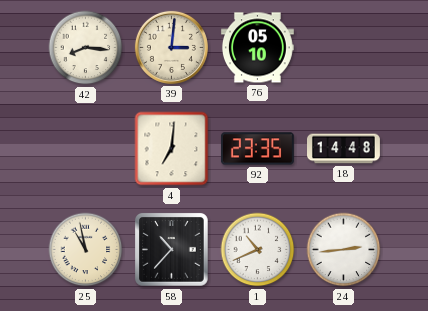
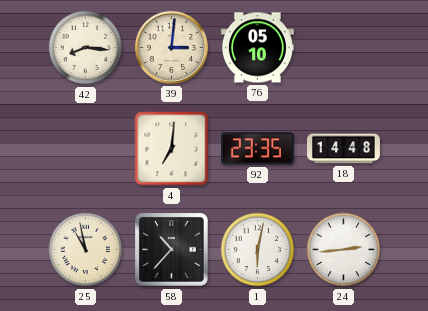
1: 10:41 -> 6:02 (258, 250)
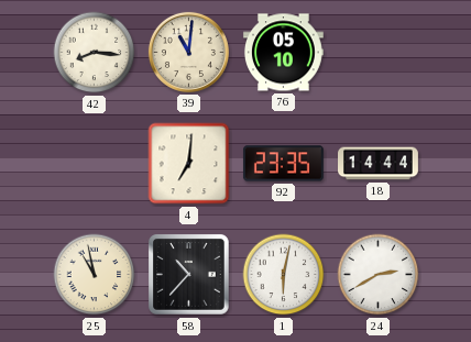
39: 3:01 -> 11:01 (188, 52)
18: 14:48 -> 14:44 (379, 164)
24: 2:44 -> 2:40 (379, 275)
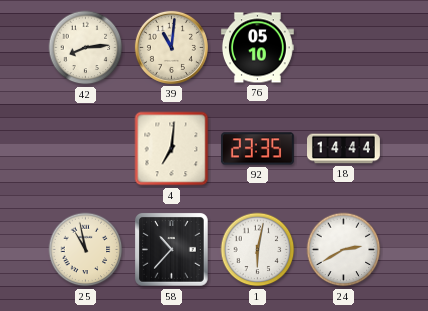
42: 8:16 -> 8:14 (86, 48)
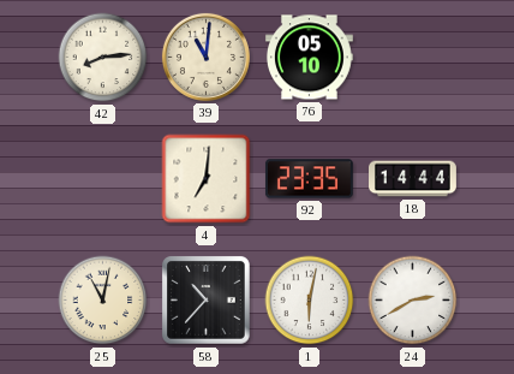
25: 10:58 -> 11:02 (103, 301)
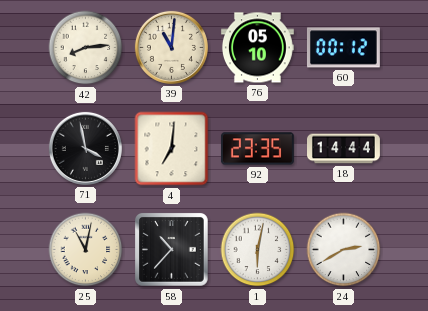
60: none -> 00:12 (343, 48)
71: none -> 3:58 (85, 148)
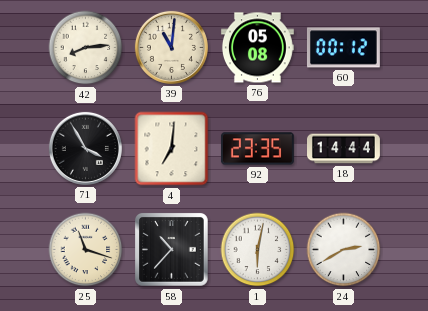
76: 05:10 -> 05:08 (257, 48)
71: 3:58 -> 3:55 (85, 148)
25: 11:02 -> 11:18 (86, 250)
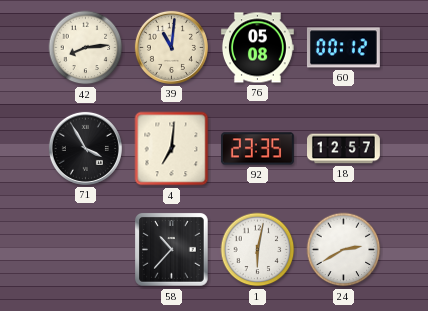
18: 14:44 -> 12:57 (344, 149)
25: 11:18 -> none (86, 250)
